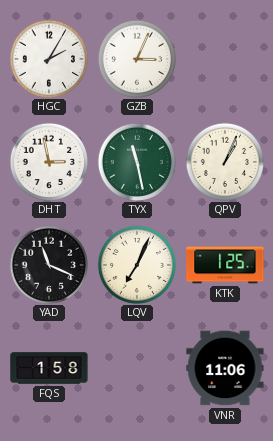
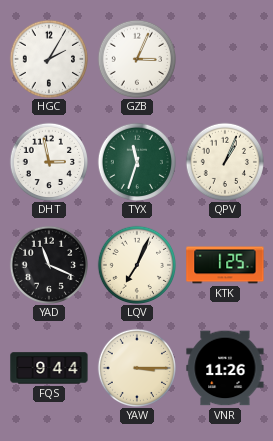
TYX: 11:28 -> 11:33 (136, 161)
FQS: 1:58 -> 9:44 (49, 368)
YAW: none -> 3:15 (136, 367)
VNR: 11:06 -> 11:26 (225, 368)
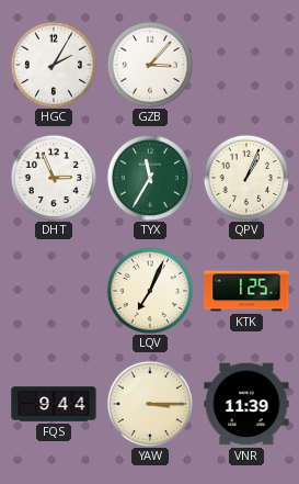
GZB: 3:04 -> 3:07 (149, 64)
DHT: 2:58 -> 2:56 (53, 177)
TYX: 11:33 -> 11:35 (149, 177)
YAD: 11:19 -> none (48, 264)
VNR: 11:26 -> 11:39 (246, 404)
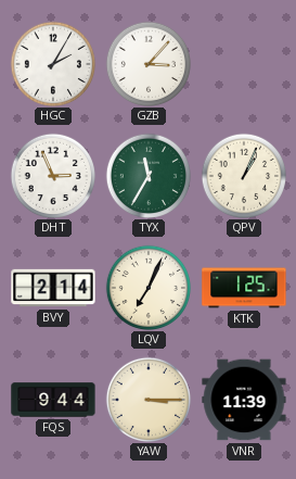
BVY: none -> 2:14 (53, 288)
